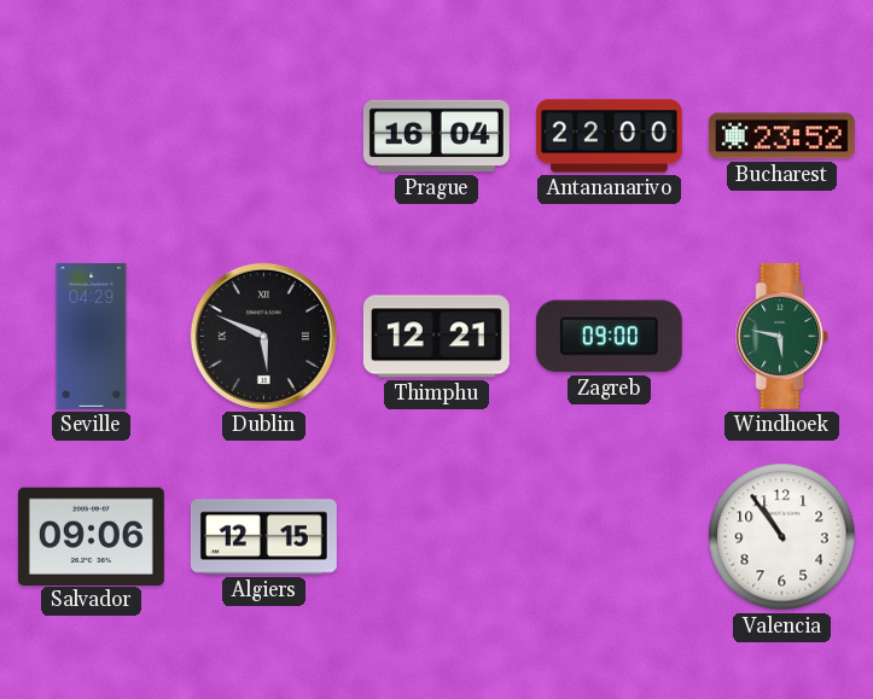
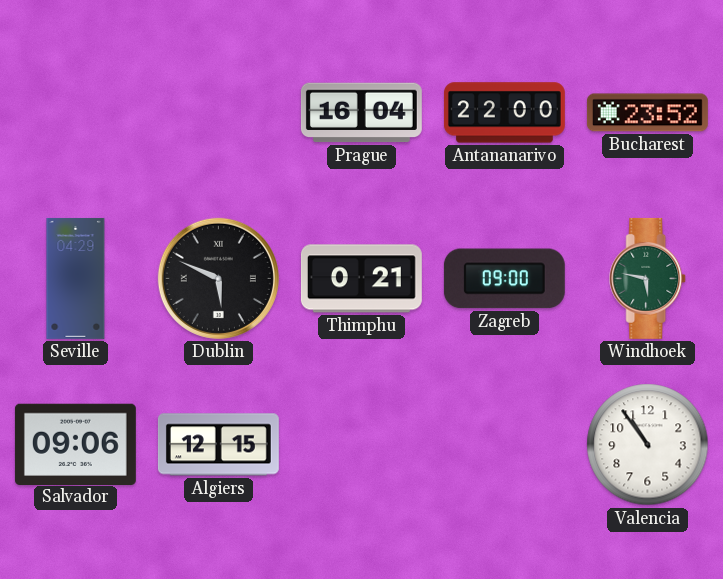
Thimphu: 12:21 -> 0:21 (361, 279)
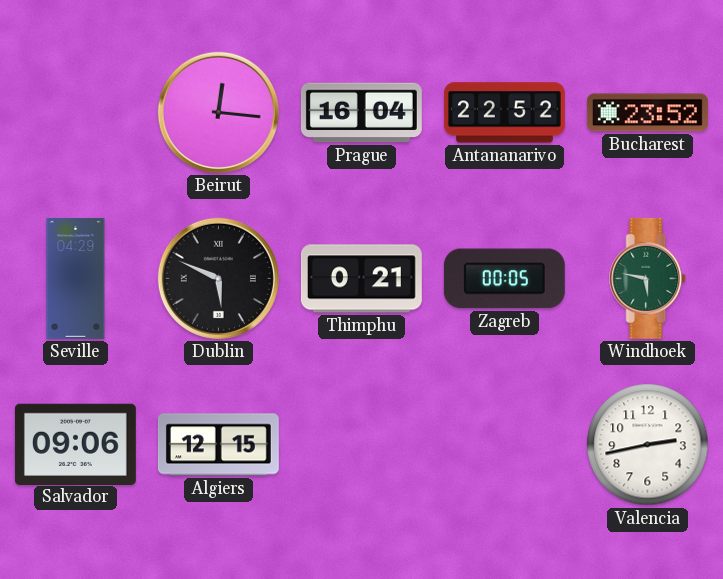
Beirut: none -> 12:16 (218, 112)
Antananarivo: 22:00 -> 22:52 (504, 113)
Zagreb: 09:00 -> 00:05 (504, 279)
Valencia: 10:54 -> 2:43 (648, 445)
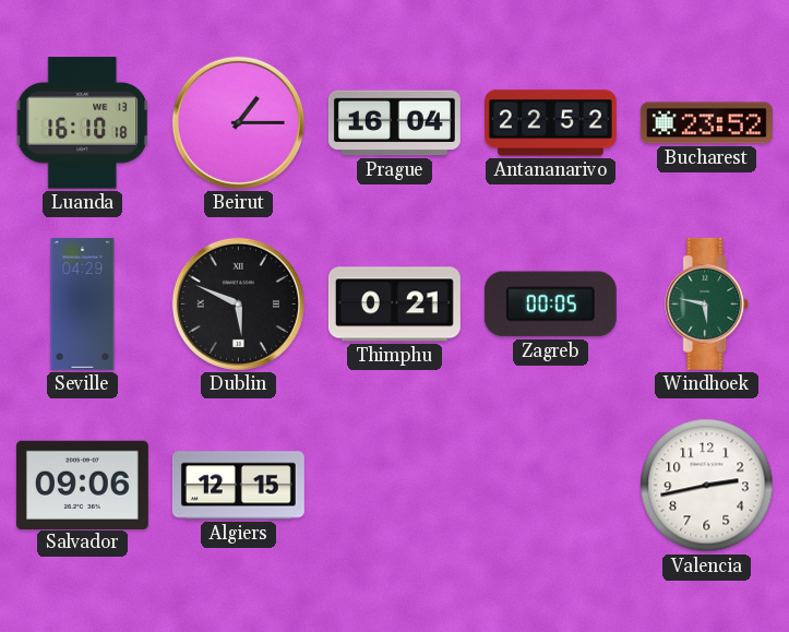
Luanda: none -> 16:10 (82, 123)
Beirut: 12:16 -> 1:15 (238, 122)
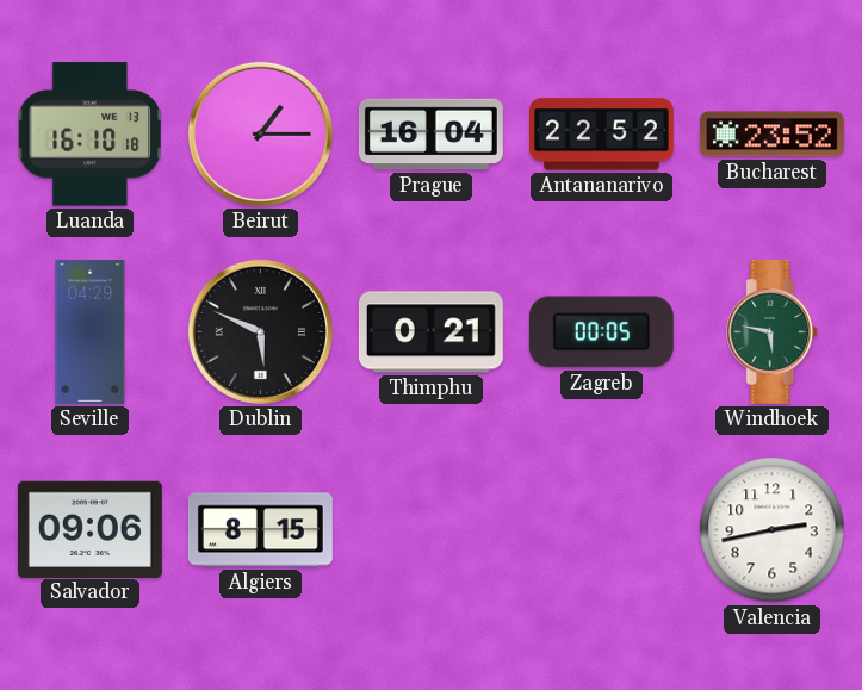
Algiers: 12:15 -> 8:15 (260, 530)
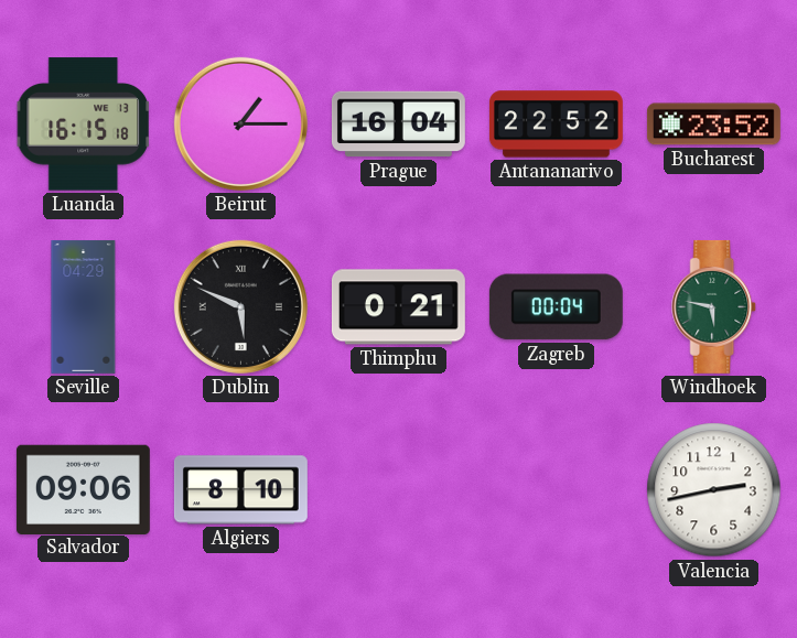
Luanda: 16:10 -> 16:15 (83, 125)
Zagreb: 00:05 -> 00:04 (556, 307)
Algiers: 8:15 -> 8:10 (240, 490)
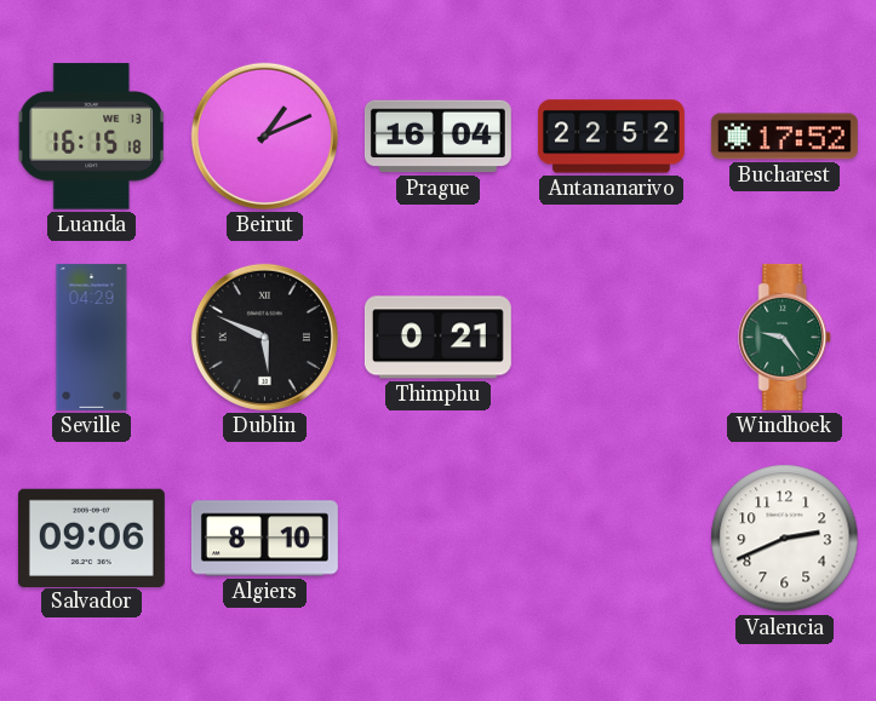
Beirut: 1:15 -> 1:11 (264, 136)
Bucharest: 23:52 -> 17:52 (784, 137)
Zagreb: 00:04 -> none (556, 307)
Windhoek: 5:47 -> 9:24 (785, 337)
Valencia: 2:43 -> 2:41 (785, 539)
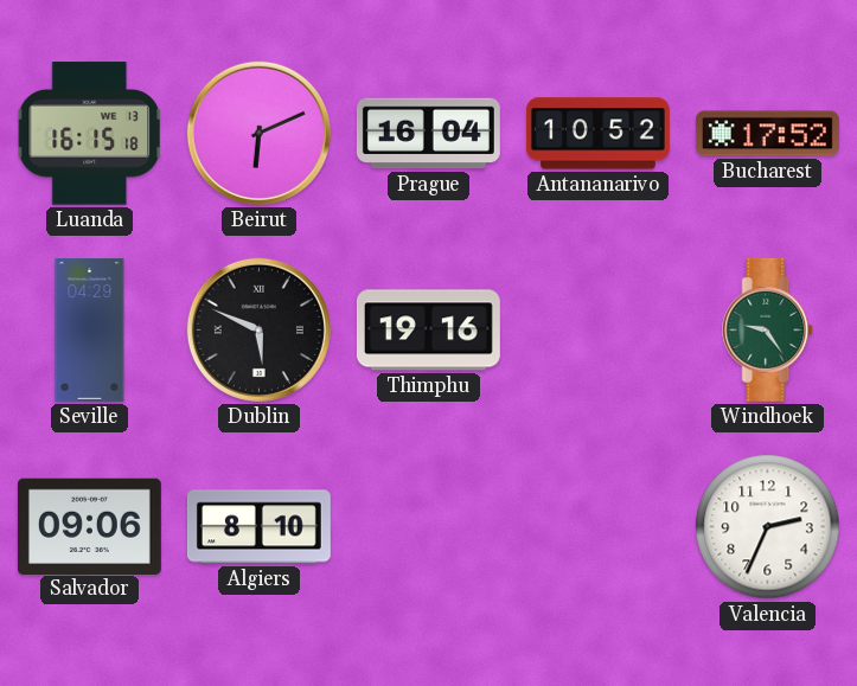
Beirut: 1:11 -> 6:11 (258, 133)
Antananarivo: 22:52 -> 10:52 (597, 134)
Thimphu: 0:21 -> 19:16 (428, 331)
Valencia: 2:41 -> 2:34 (768, 527)
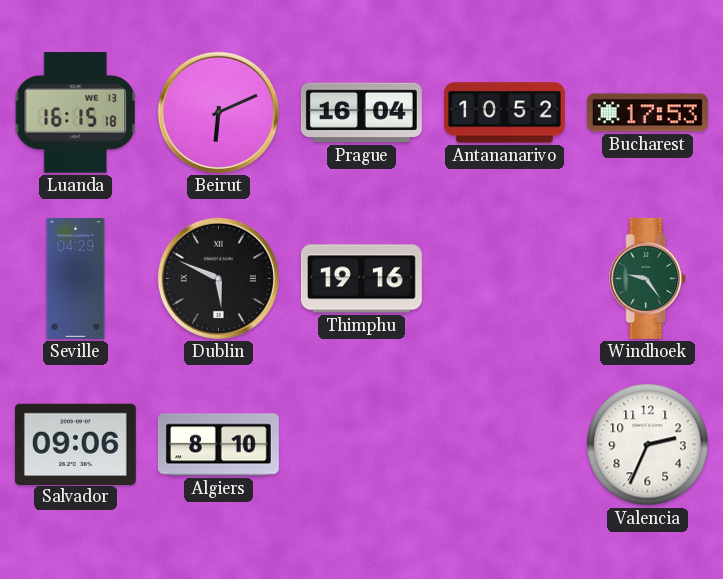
Bucharest: 17:52 -> 17:53 (647, 113)
